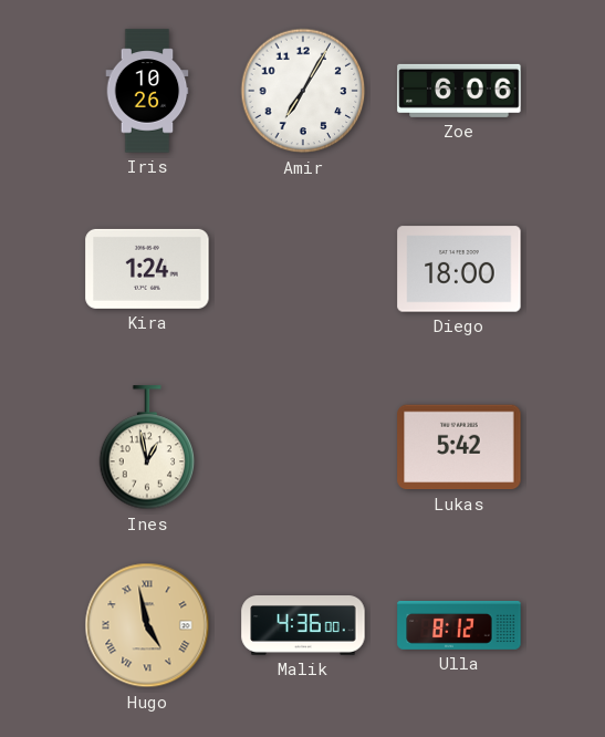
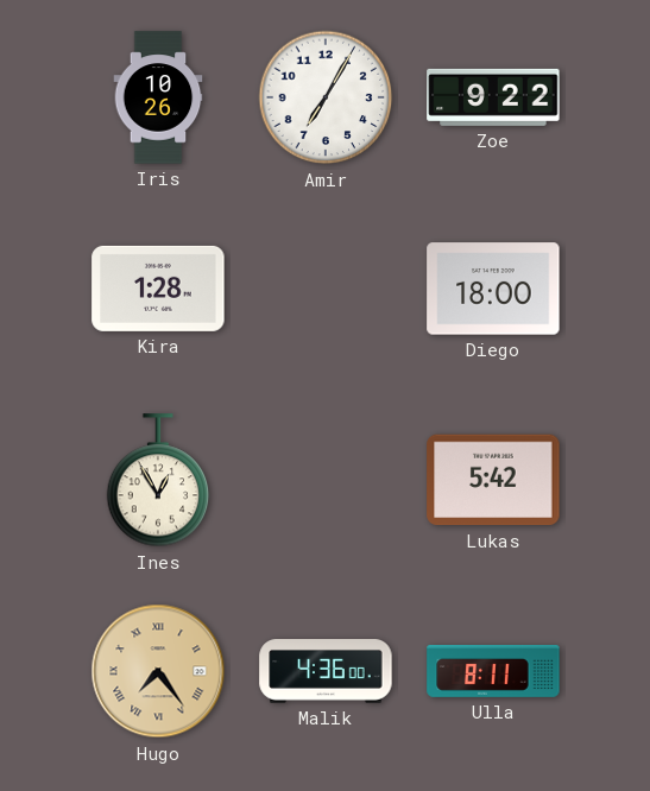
Zoe: 6:06 -> 9:22 (493, 97)
Kira: 1:24 -> 1:28 (158, 289)
Ines: 12:58 -> 12:55 (158, 481)
Hugo: 4:58 -> 7:24 (158, 671)
Ulla: 8:12 -> 8:11 (493, 671)
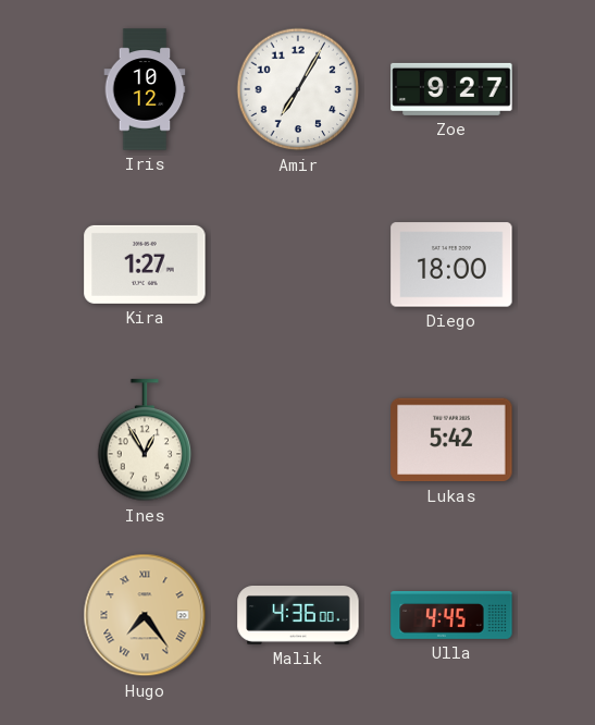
Iris: 10:26 -> 10:12 (145, 89)
Zoe: 9:22 -> 9:27 (451, 89)
Kira: 1:28 -> 1:27 (145, 265)
Ulla: 8:11 -> 4:45 (451, 615)
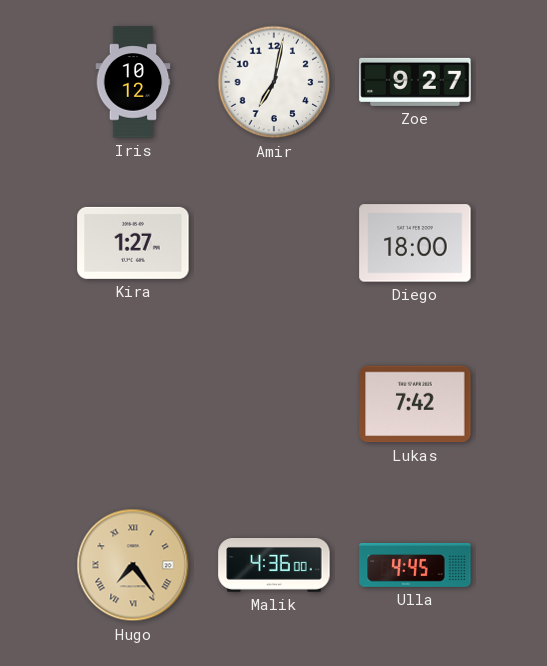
Amir: 7:05 -> 7:02 (274, 82)
Ines: 12:55 -> none (145, 441)
Lukas: 5:42 -> 7:42 (415, 404)
